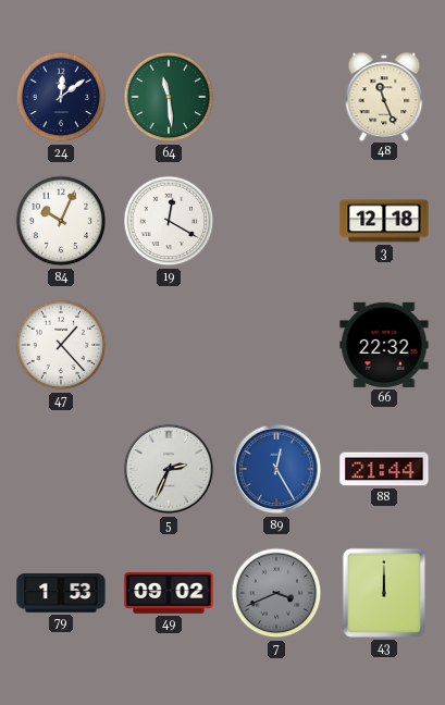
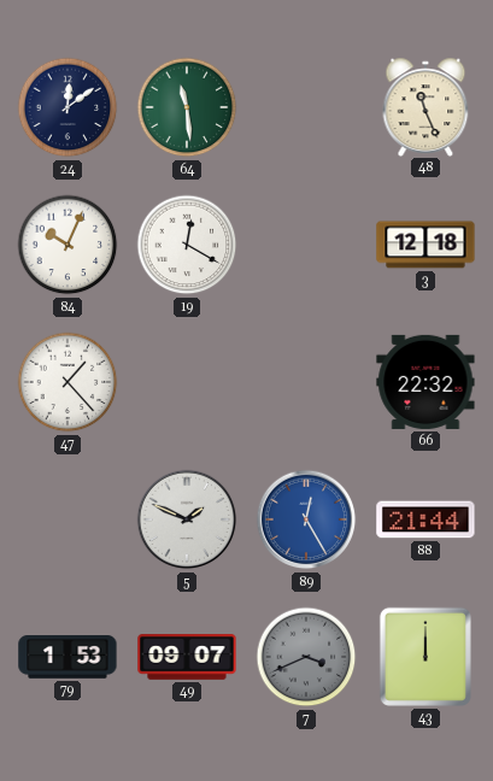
5: 2:34 -> 1:49 (187, 519)
49: 09:02 -> 09:07 (187, 657)
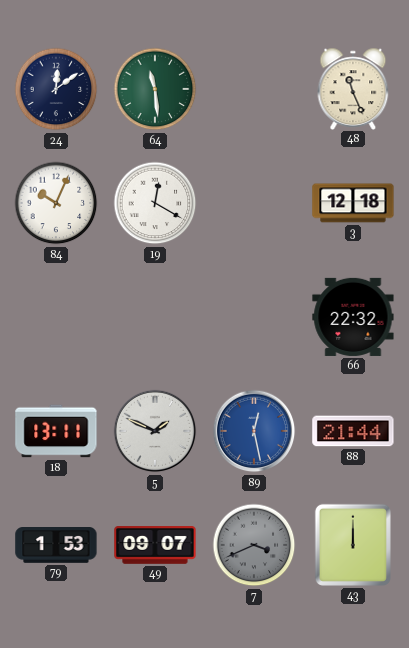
47: 1:23 -> none (68, 382)
18: none -> 13:11 (56, 431)
89: 12:25 -> 12:28 (254, 431)
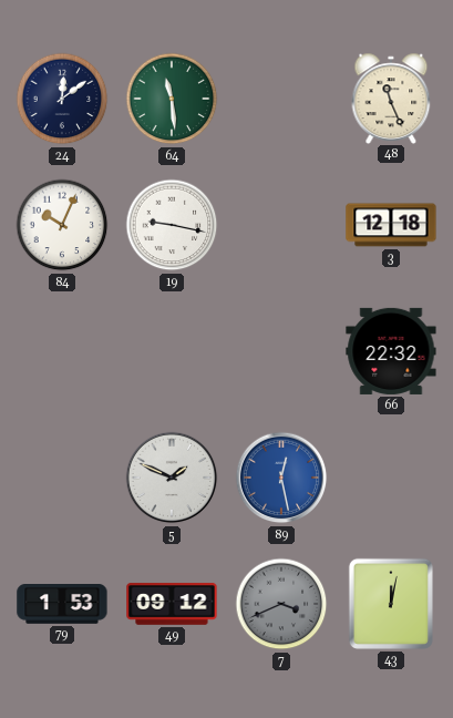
19: 12:20 -> 9:17 (172, 225)
18: 13:11 -> none (56, 431)
88: 21:44 -> none (353, 431)
49: 09:07 -> 09:12 (172, 604)
43: 12:00 -> 12:02 (391, 604)
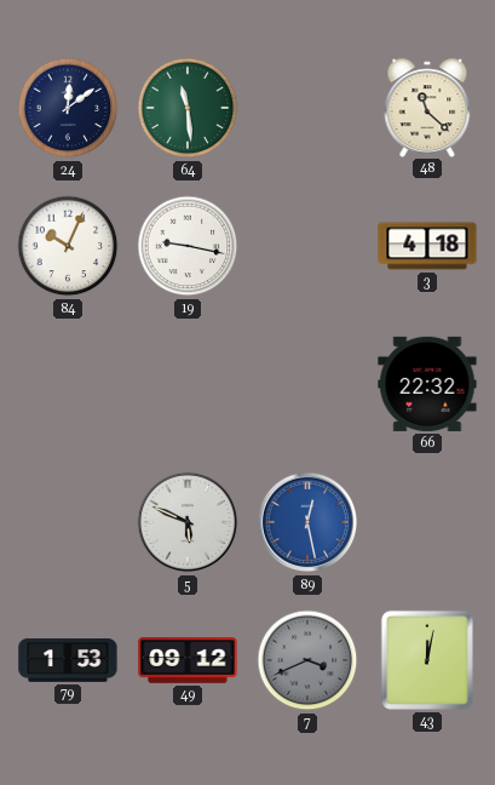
48: 11:26 -> 11:22 (427, 107)
3: 12:18 -> 4:18 (427, 246)
5: 1:49 -> 5:49 (188, 522)
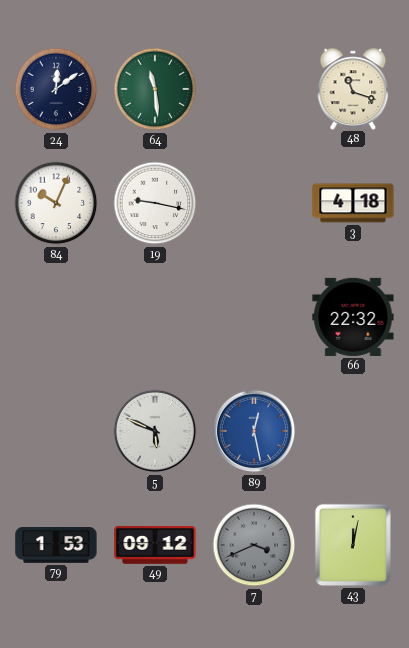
48: 11:22 -> 11:18 (353, 88)
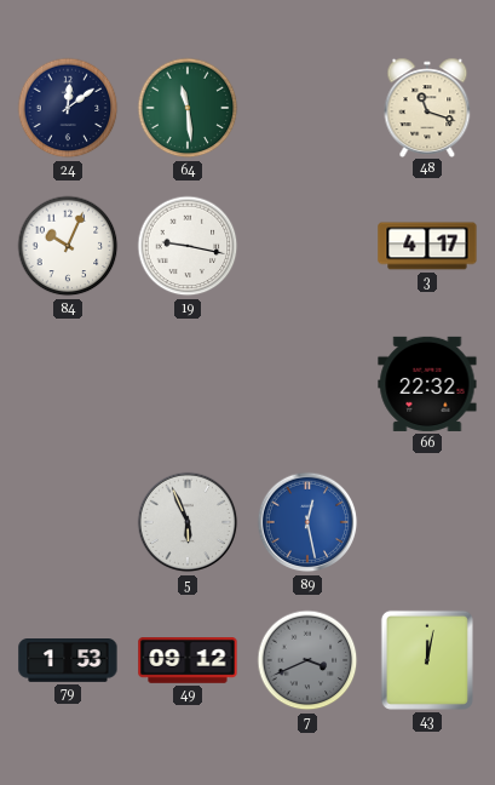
3: 4:18 -> 4:17 (427, 246)
5: 5:49 -> 5:56 (188, 522)
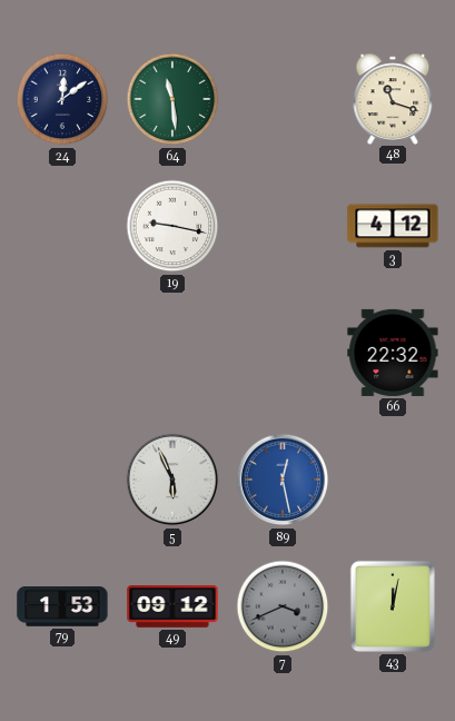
84: 10:04 -> none (68, 246)
3: 4:17 -> 4:12 (393, 226)
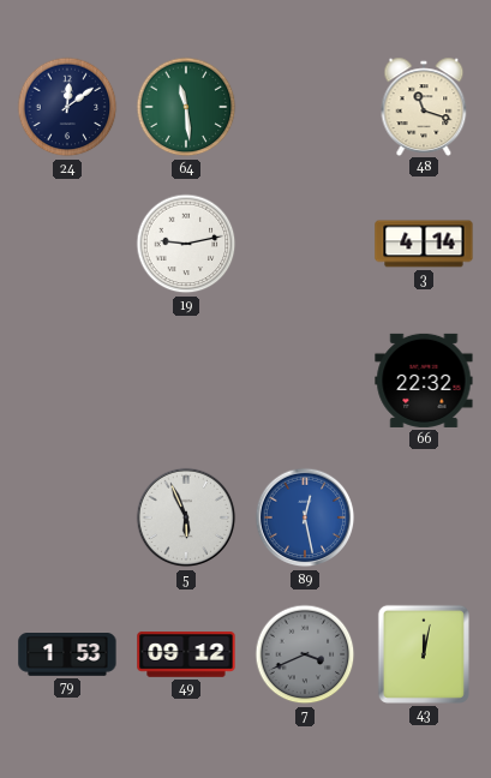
19: 9:17 -> 9:13 (186, 244)
3: 4:12 -> 4:14 (424, 244)
